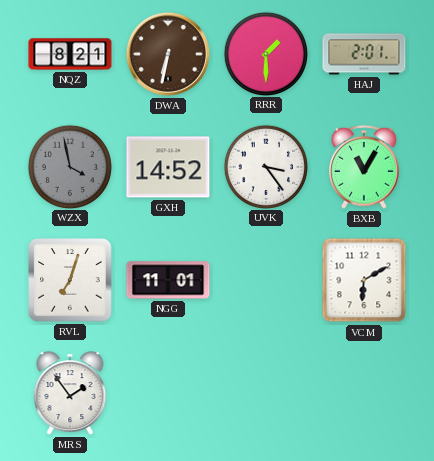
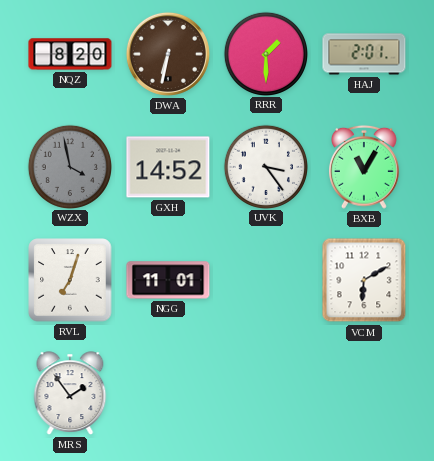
NQZ: 8:21 -> 8:20 (70, 54)
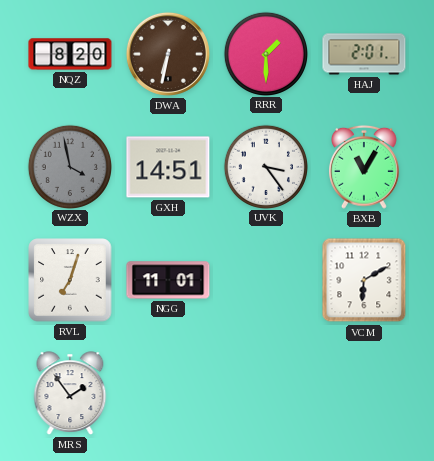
GXH: 14:52 -> 14:51 (168, 167)
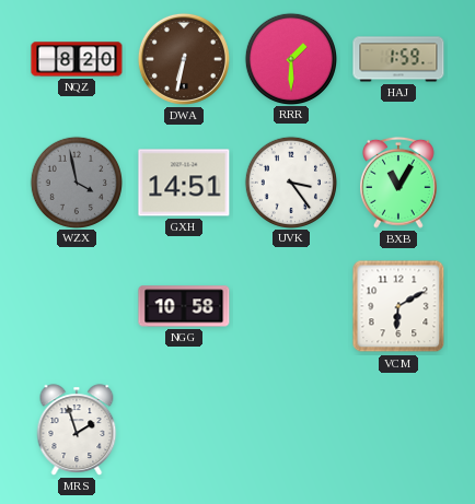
HAJ: 2:01 -> 1:59 (398, 59)
RVL: 7:03 -> none (70, 280)
NGG: 11:01 -> 10:58 (184, 306)
MRS: 1:54 -> 1:57 (77, 430)
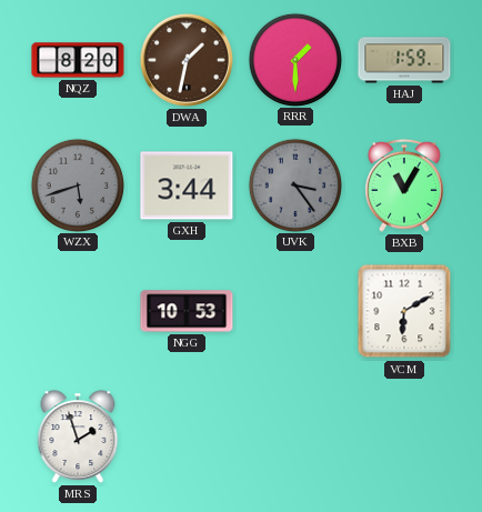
DWA: 6:32 -> 1:32 (187, 60)
WZX: 3:58 -> 5:42 (77, 184)
GXH: 14:51 -> 3:44 (187, 185)
UVK dial: white -> grey (294, 184)
NGG: 10:58 -> 10:53 (187, 311)
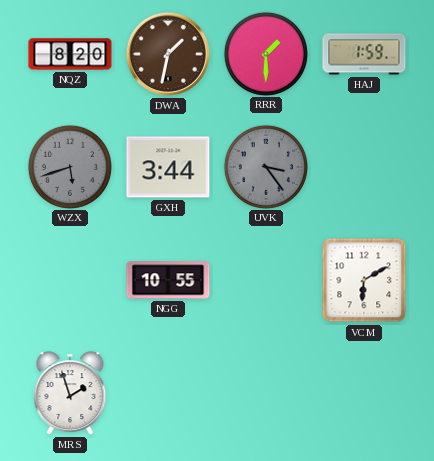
BXB: 11:05 -> none (405, 185)
NGG: 10:53 -> 10:55 (168, 280)
